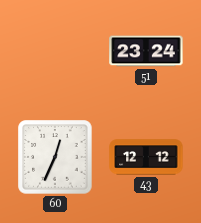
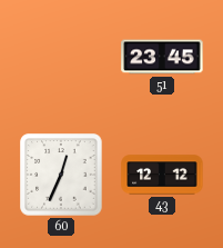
51: 23:24 -> 23:45 (162, 57)
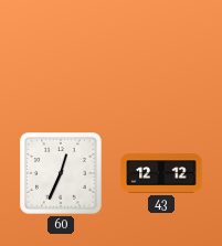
51: 23:45 -> none (162, 57)
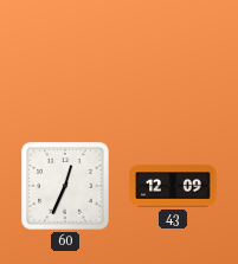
43: 12:12 -> 12:09 (173, 186)
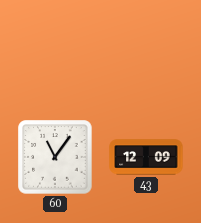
60: 12:34 -> 11:06 (55, 157)
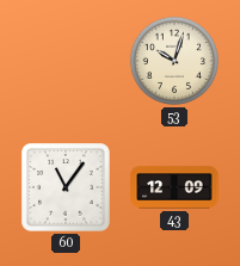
53: none -> 10:03 (174, 61)
